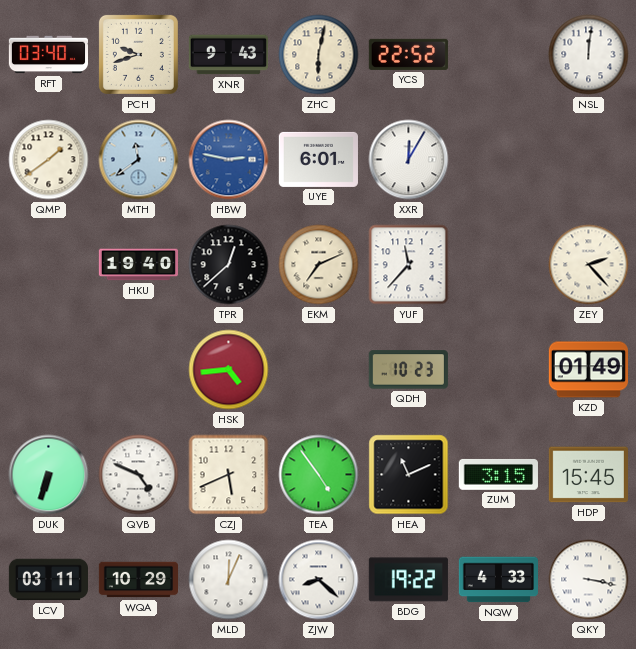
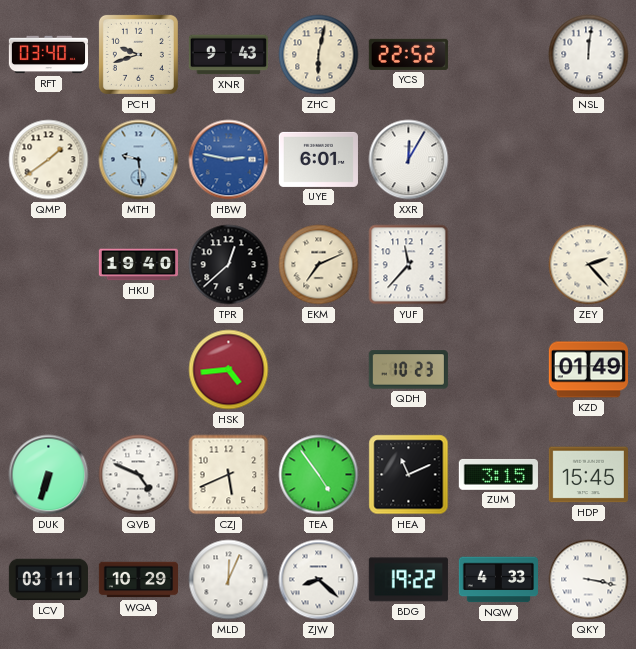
MTH: 11:39 -> 9:29 (139, 160)
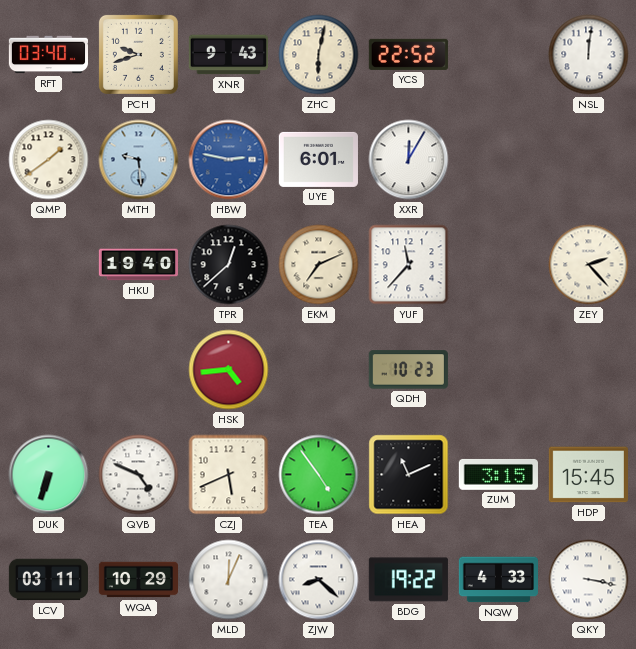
KZD: 01:49 -> none (588, 370)
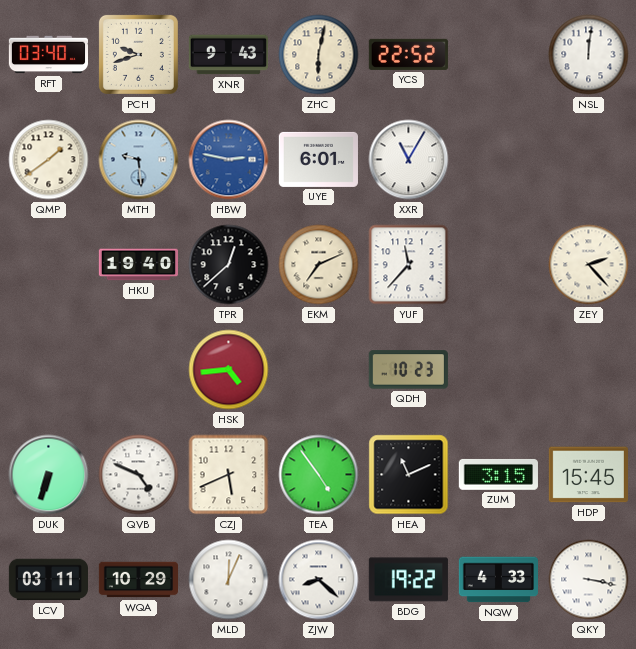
XXR: 12:05 -> 11:05 (409, 160)
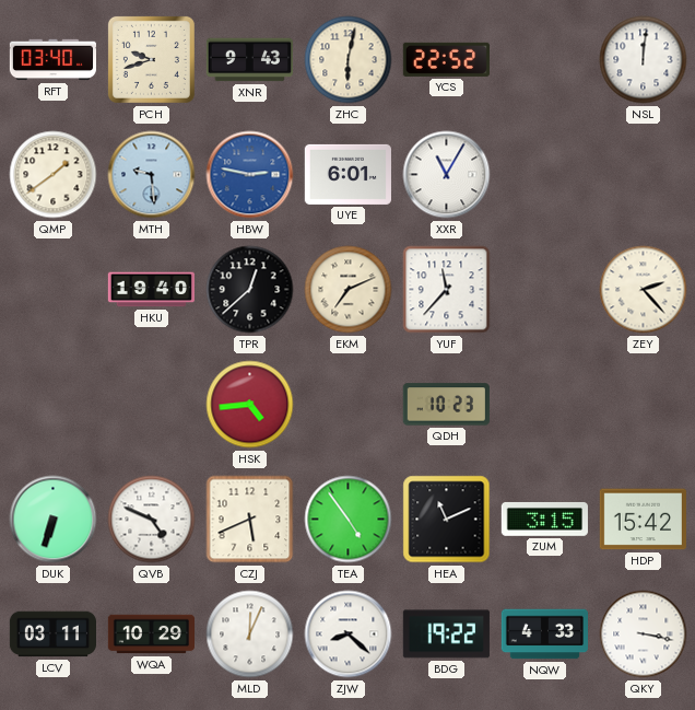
HDP: 15:45 -> 15:42 (643, 520)
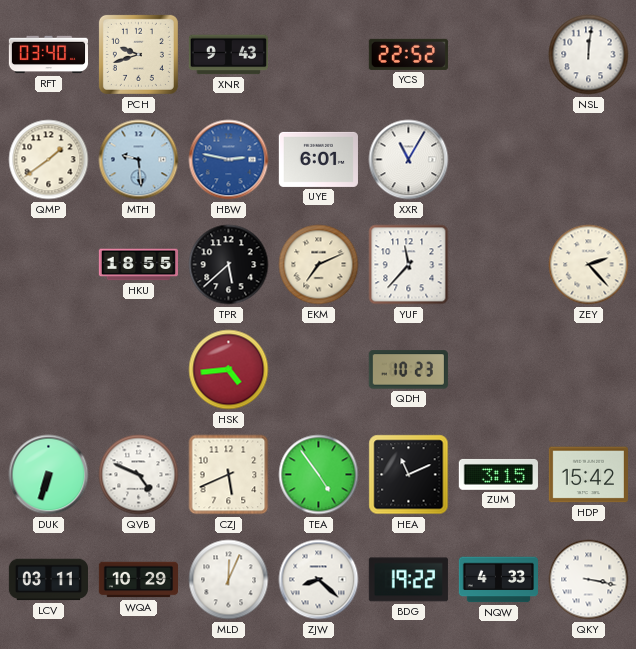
ZHC: 6:02 -> none (349, 60)
HKU: 19:40 -> 18:55 (138, 265)
TPR: 12:38 -> 5:38 (229, 265)
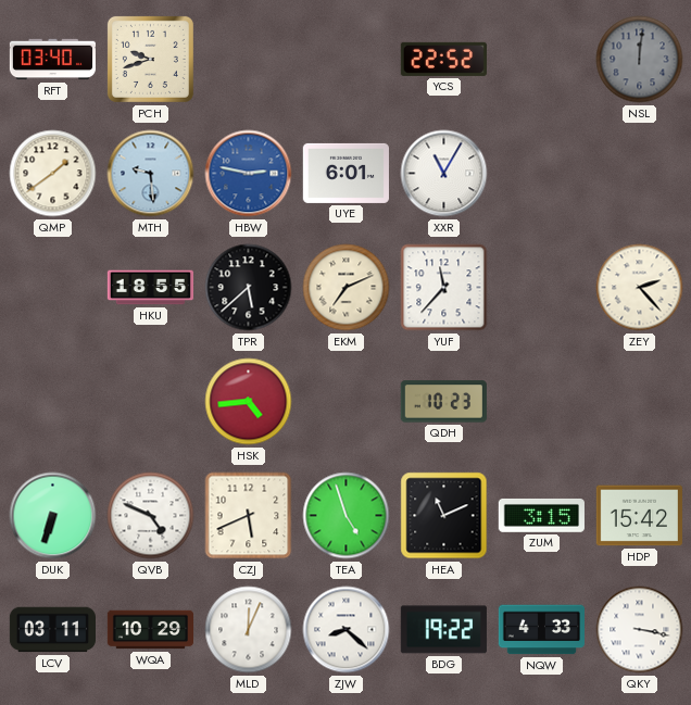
XNR: 9:43 -> none (228, 55)
NSL dial: white -> grey (640, 60)
TEA: 4:54 -> 4:57 (347, 516)
